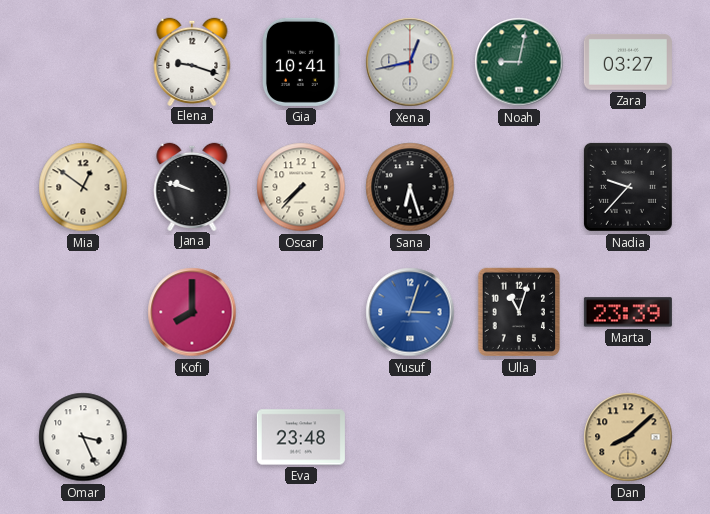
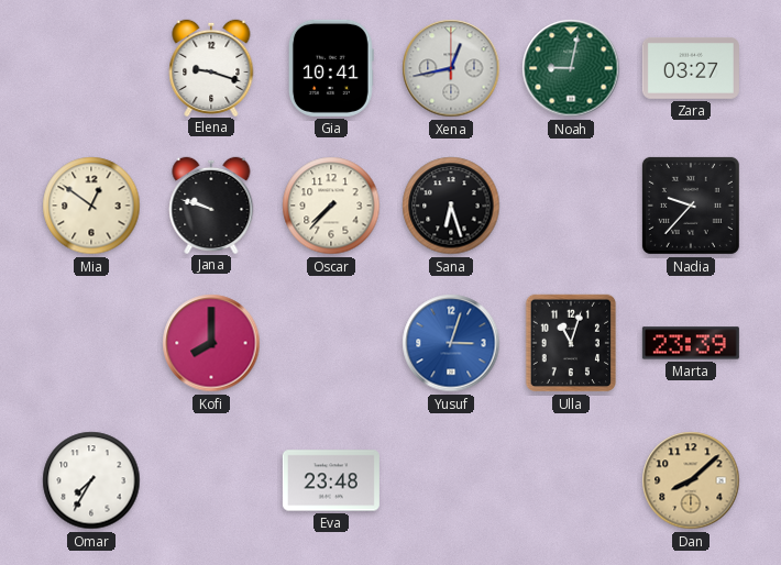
Omar: 3:26 -> 7:35 (91, 480)
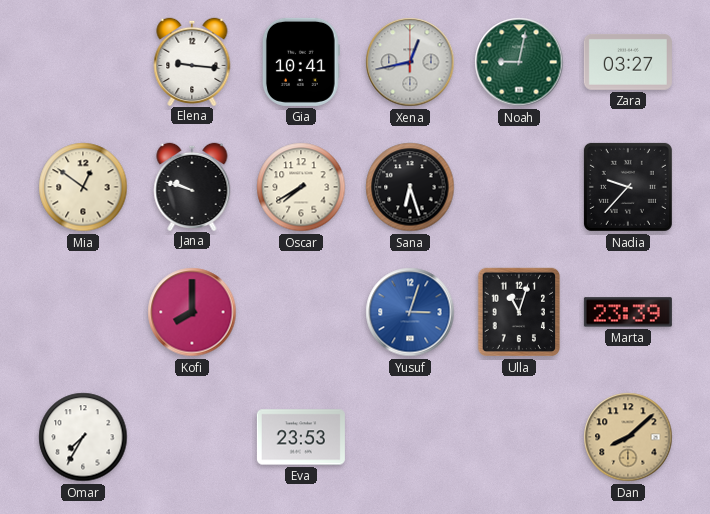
Elena: 9:18 -> 9:16 (192, 61)
Oscar: 7:37 -> 7:40 (301, 187)
Eva: 23:48 -> 23:53 (301, 437)
